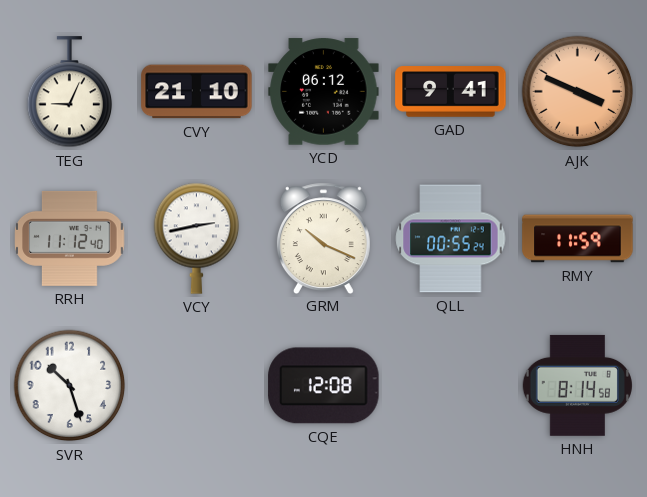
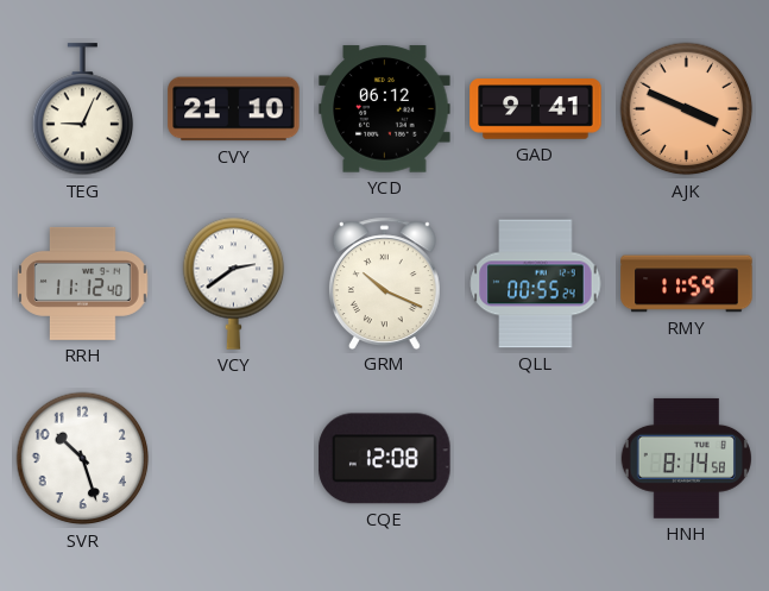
VCY: 2:43 -> 2:39 (234, 283)
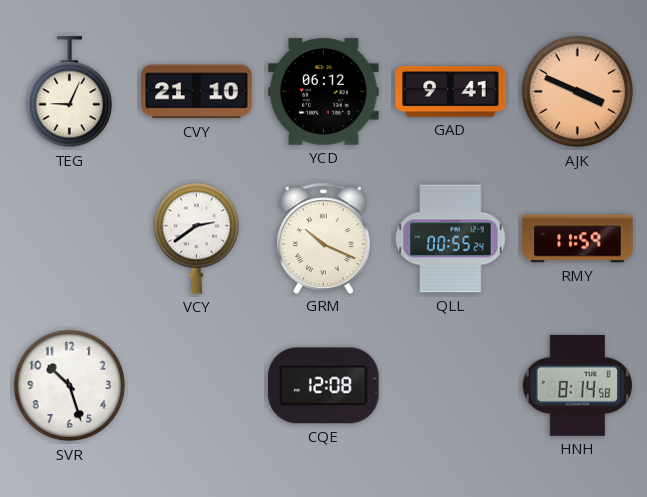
RRH: 11:12 -> none (83, 283)
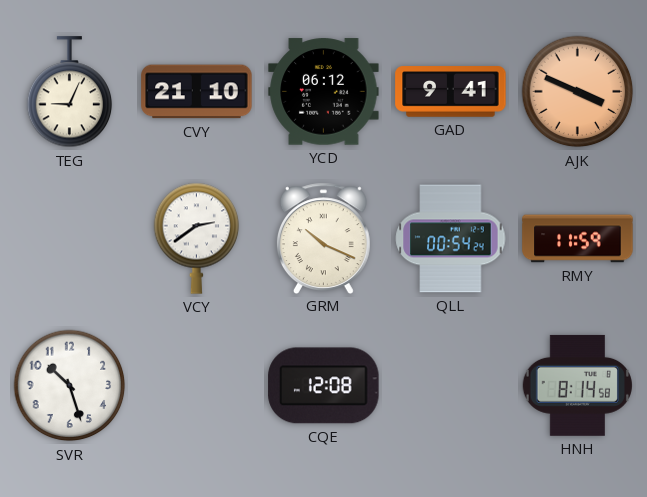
QLL: 00:55 -> 00:54 (451, 239)
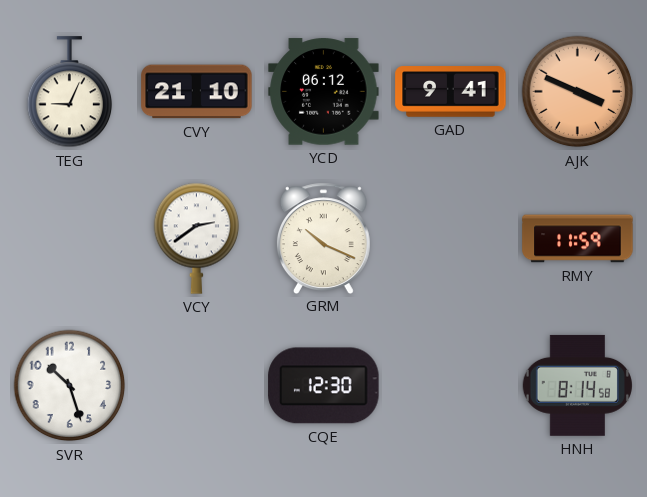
QLL: 00:54 -> none (451, 239)
CQE: 12:08 -> 12:30 (324, 386)
